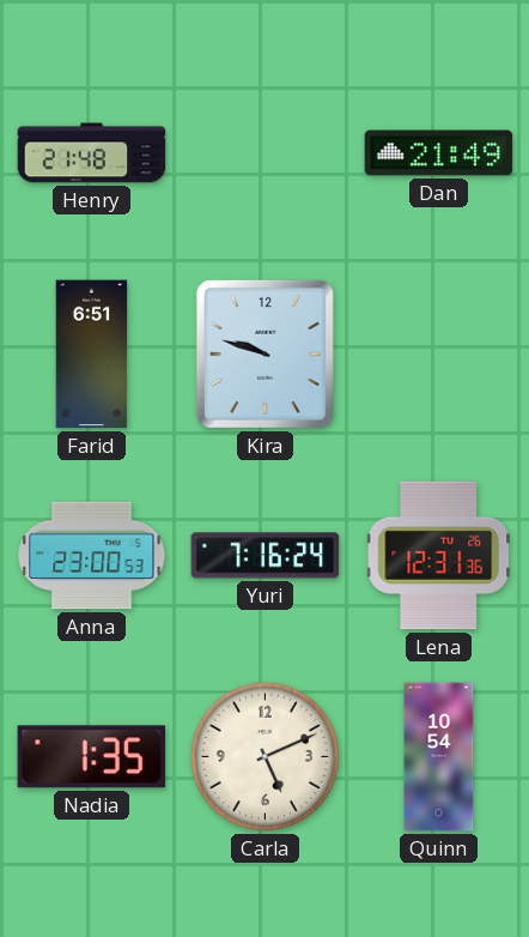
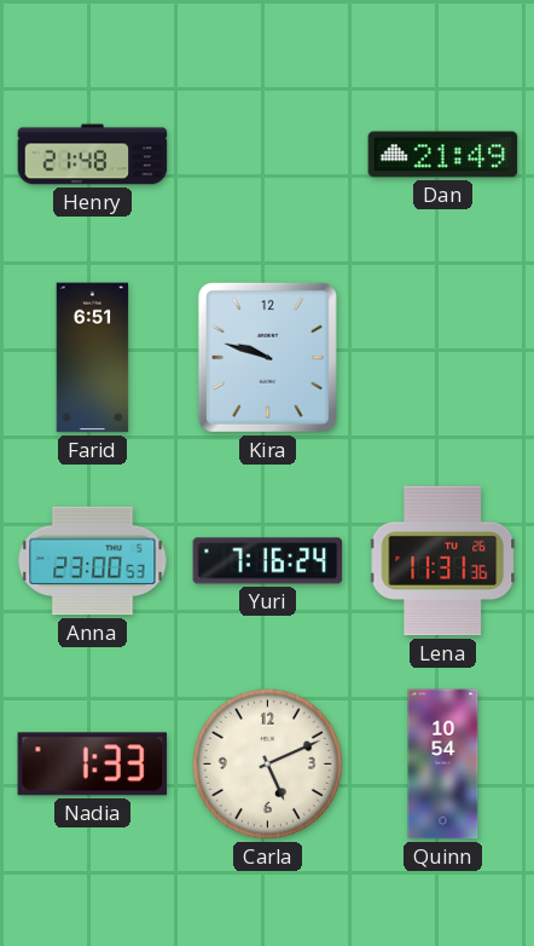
Lena: 12:31 -> 11:31 (443, 561)
Nadia: 1:35 -> 1:33 (93, 765)
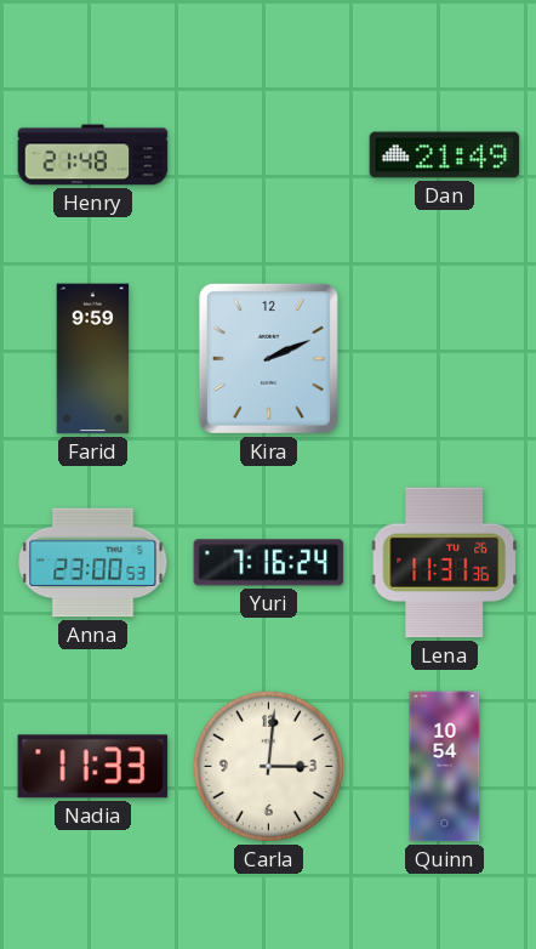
Farid: 6:51 -> 9:59 (93, 359)
Kira: 9:48 -> 2:11 (268, 358)
Nadia: 1:33 -> 11:33 (93, 767)
Carla: 5:11 -> 3:01 (268, 766)
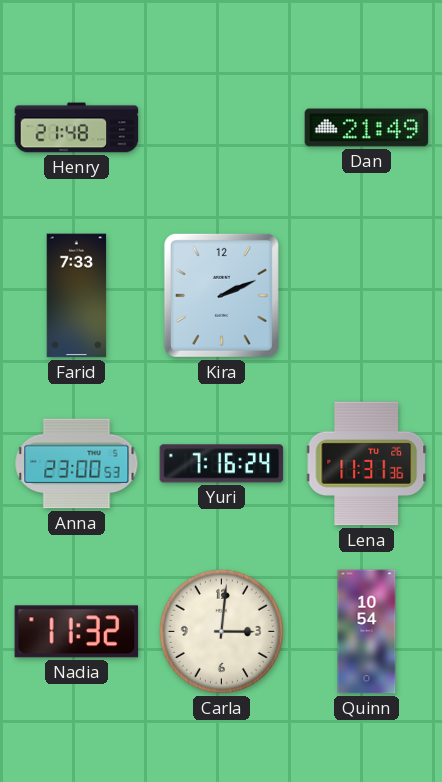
Farid: 9:59 -> 7:33 (77, 296)
Nadia: 11:33 -> 11:32 (77, 632)
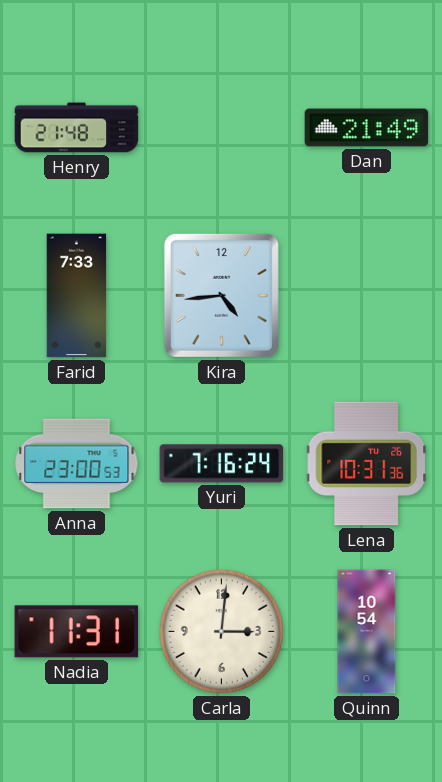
Kira: 2:11 -> 4:44 (221, 295)
Lena: 11:31 -> 10:31 (367, 464)
Nadia: 11:32 -> 11:31 (77, 632)
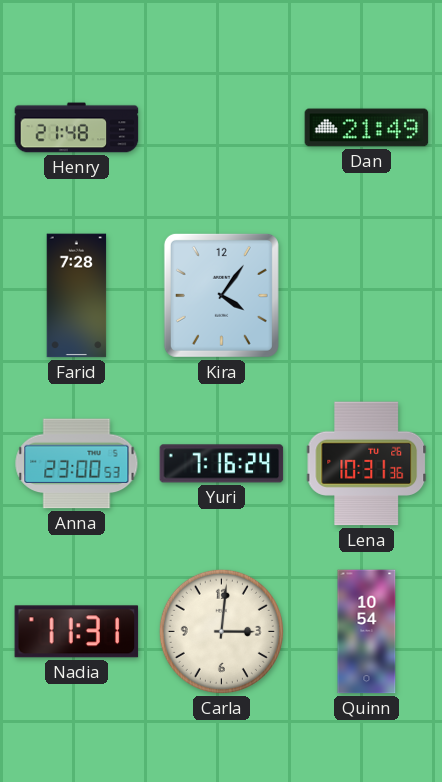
Farid: 7:33 -> 7:28 (77, 296)
Kira: 4:44 -> 4:06 (221, 295)
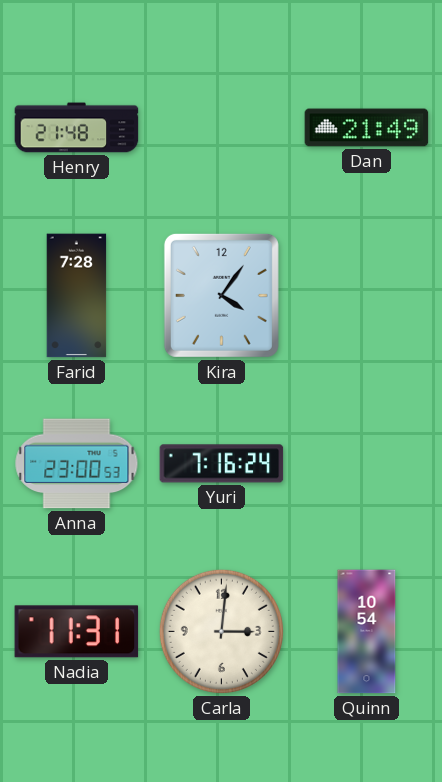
Lena: 10:31 -> none (367, 464)
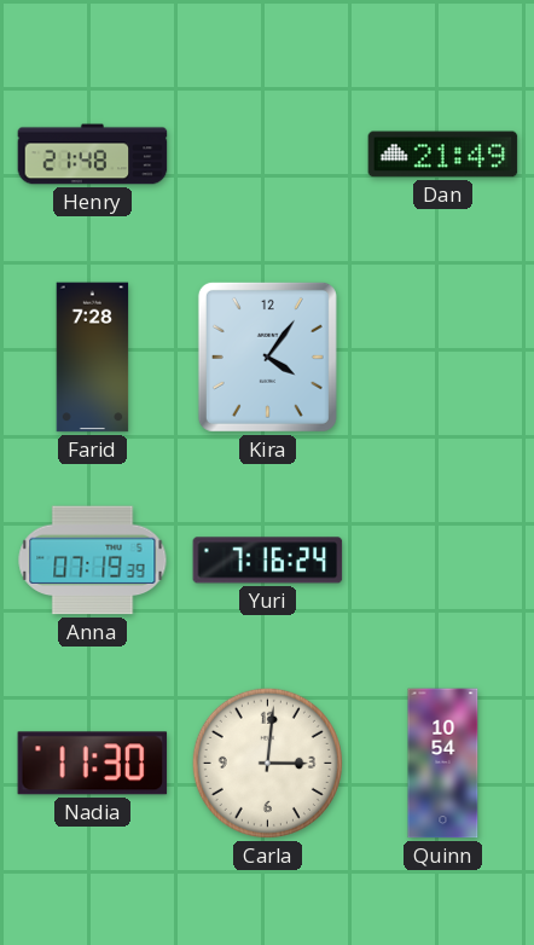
Anna: 23:00 -> 07:19 (93, 561)
Nadia: 11:31 -> 11:30 (93, 764)
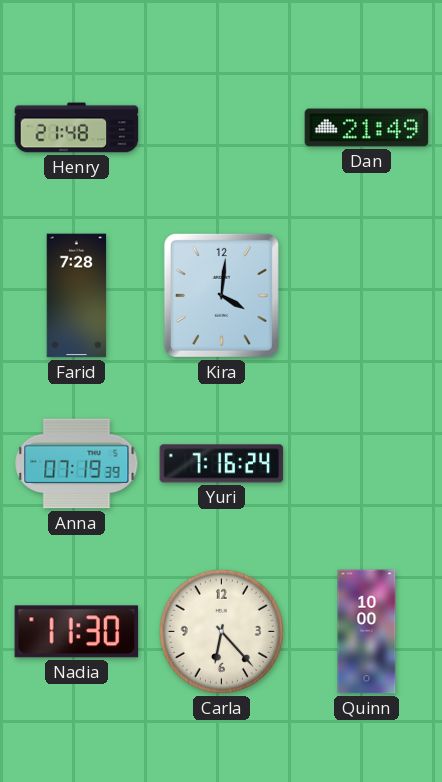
Kira: 4:06 -> 4:01 (221, 295)
Carla: 3:01 -> 6:23 (221, 631)
Quinn: 10:54 -> 10:00 (367, 632)
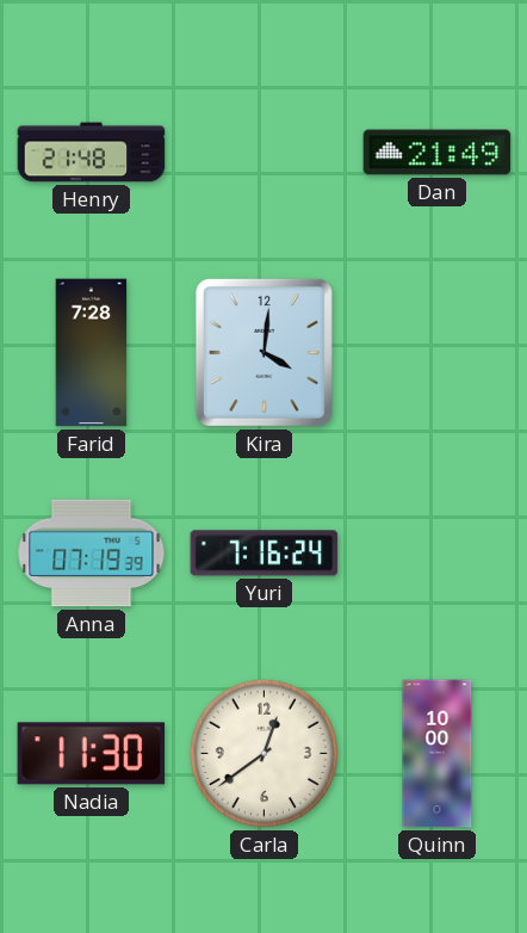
Carla: 6:23 -> 12:39 (263, 753)
